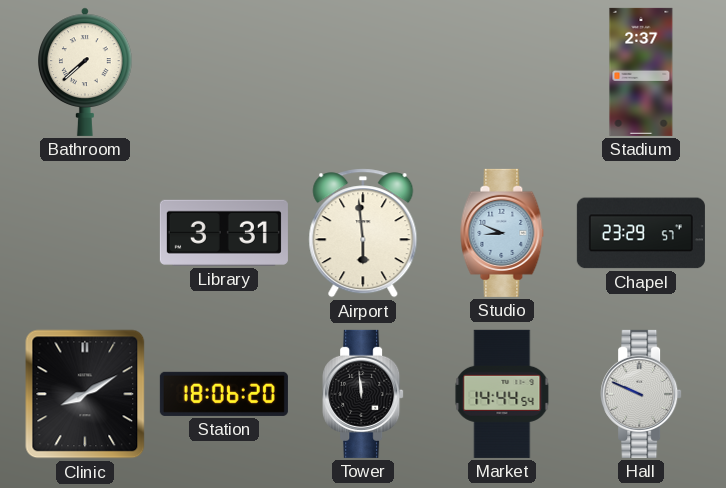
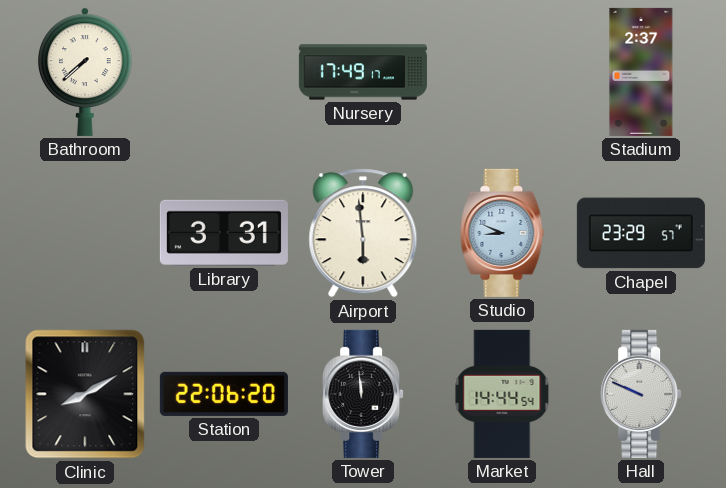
Nursery: none -> 17:49 (363, 72)
Station: 18:06 -> 22:06 (224, 394)
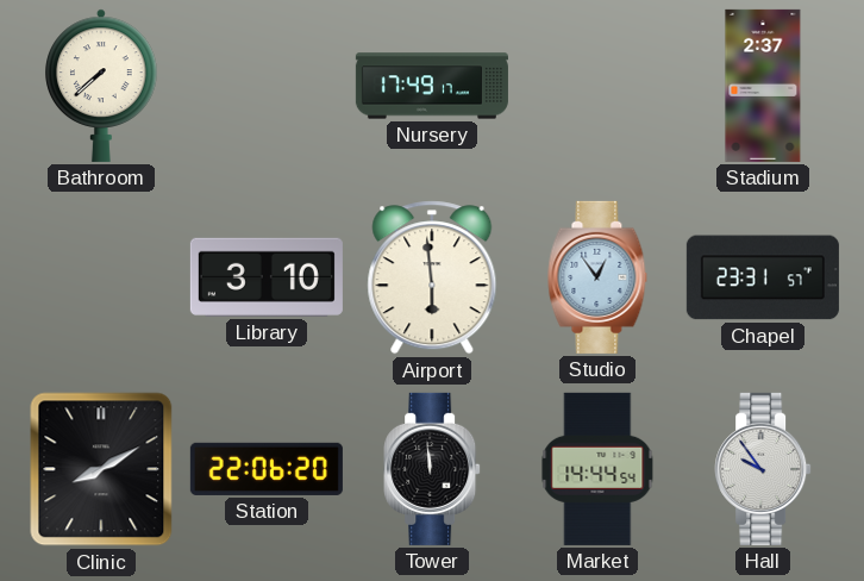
Library: 3:31 -> 3:10 (267, 277)
Studio: 8:49 -> 12:54 (597, 277)
Chapel: 23:29 -> 23:31 (763, 277)
Hall: 9:49 -> 9:54 (763, 469)
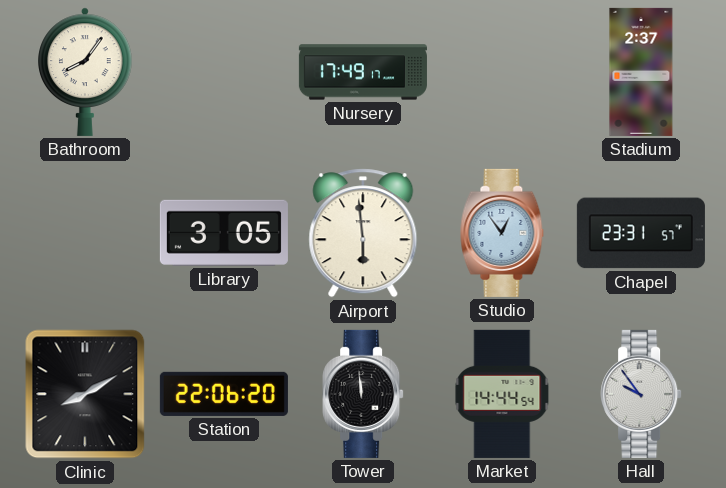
Bathroom: 7:38 -> 8:06 (85, 72)
Library: 3:10 -> 3:05 (224, 233)
